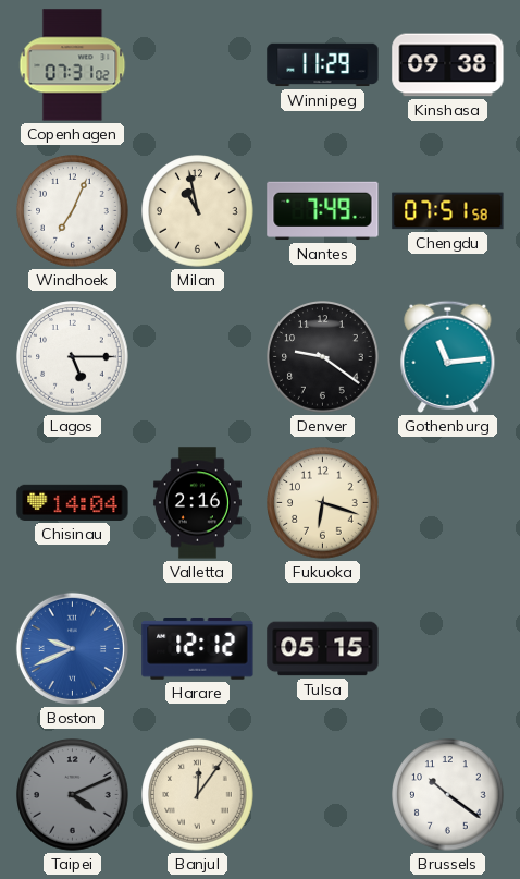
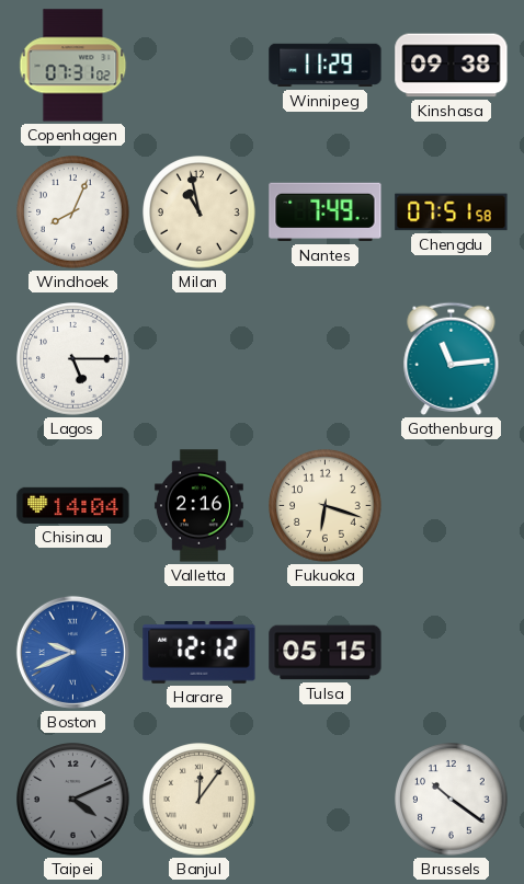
Windhoek: 7:04 -> 8:04 (73, 213)
Denver: 9:21 -> none (323, 357)
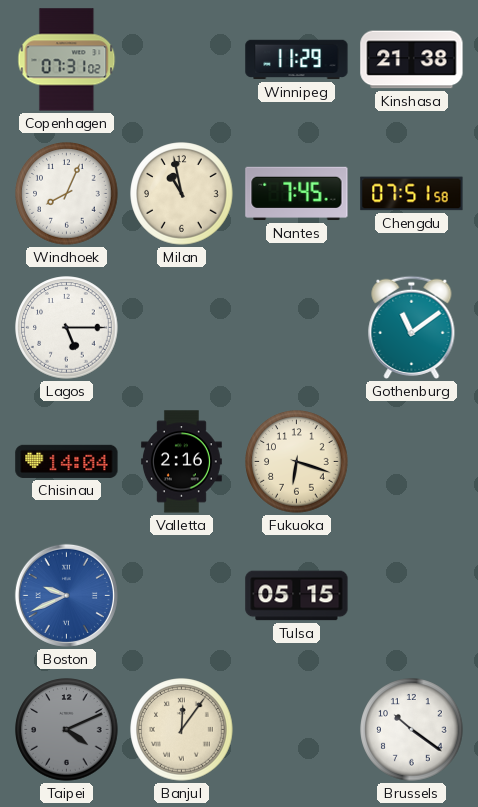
Kinshasa: 09:38 -> 21:38 (412, 60)
Nantes: 7:49 -> 7:45 (297, 194)
Gothenburg: 11:14 -> 11:09 (412, 327)
Harare: 12:12 -> none (200, 653)
